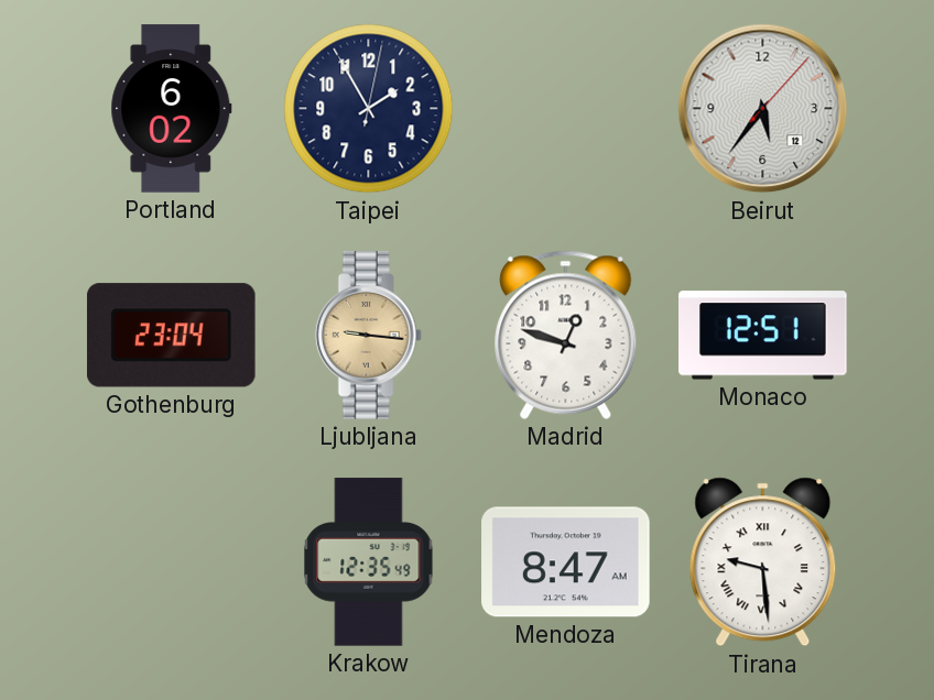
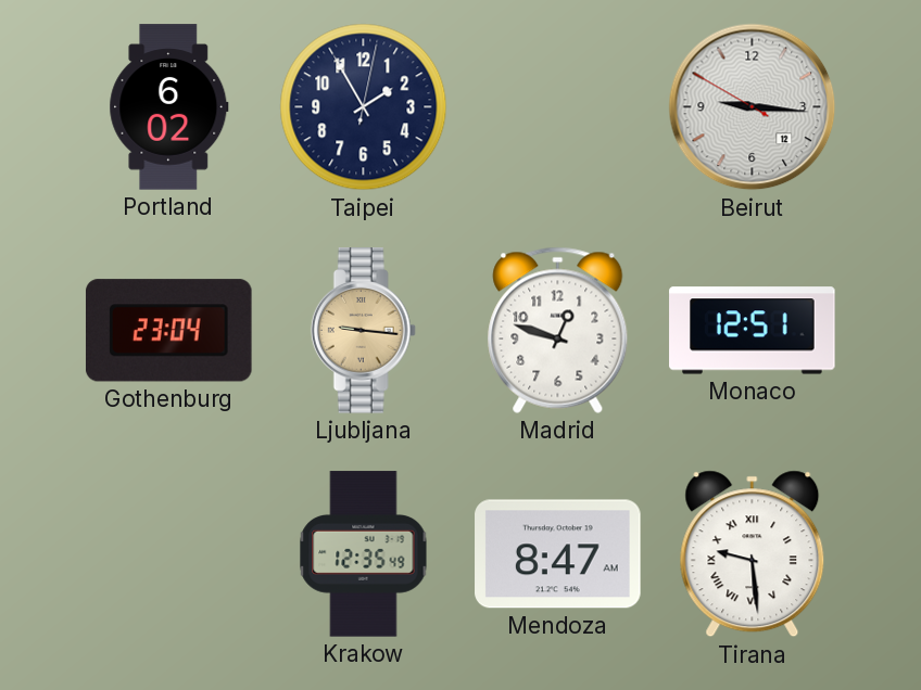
Beirut: 5:36 -> 9:15 (753, 107)
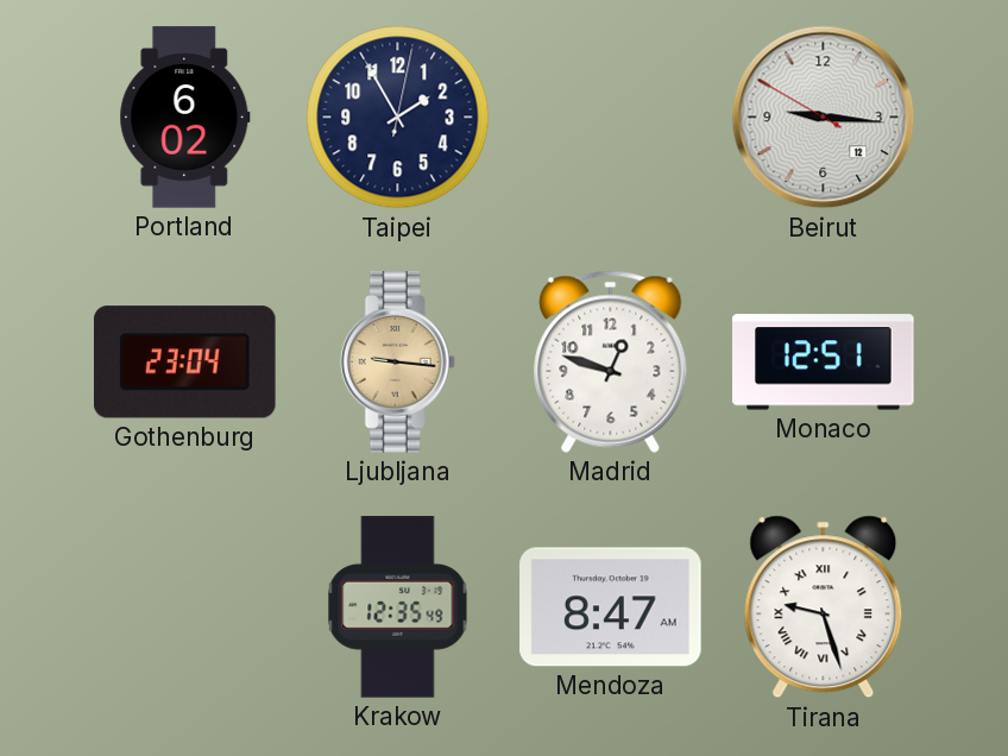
Tirana: 9:29 -> 9:27 (824, 607)
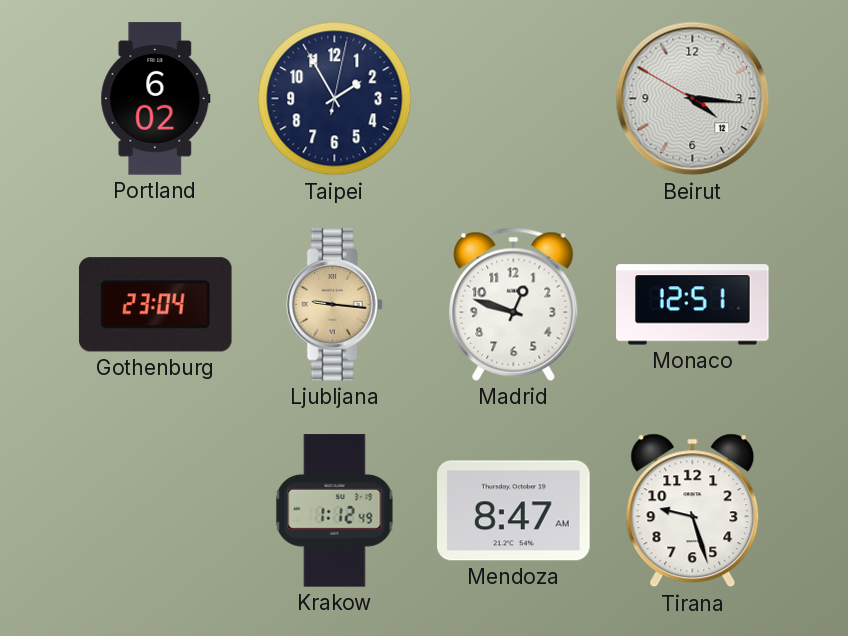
Beirut: 9:15 -> 4:15 (693, 99)
Krakow: 12:35 -> 1:12 (335, 511)
Tirana numerals: Roman -> Arabic (693, 511)
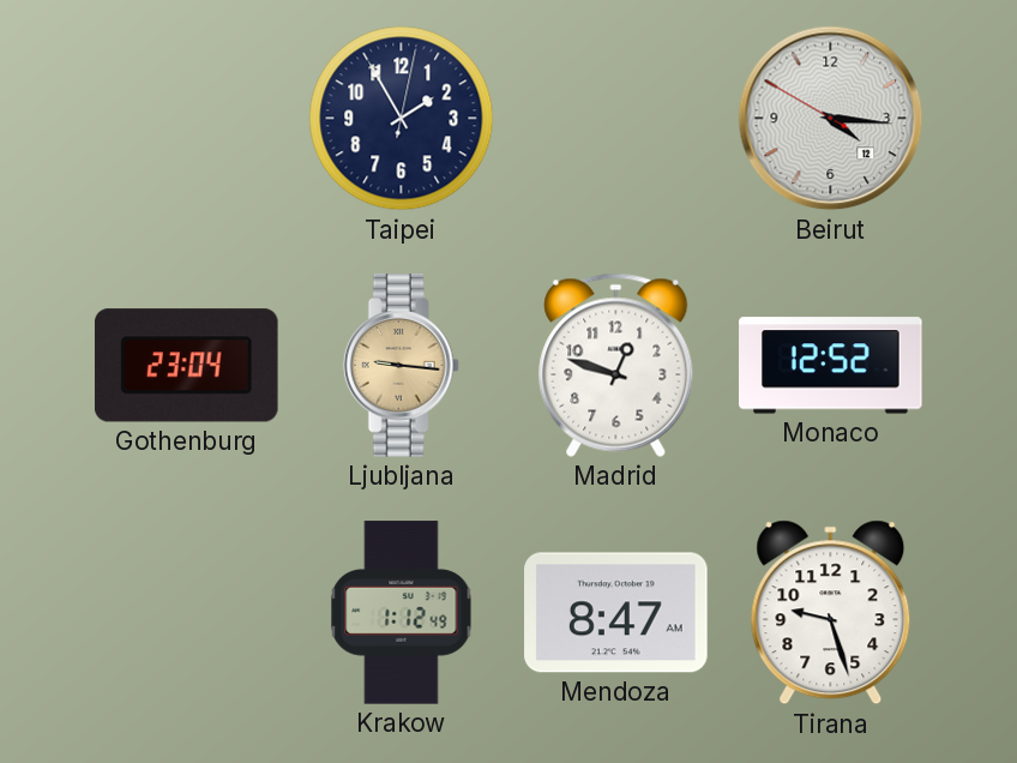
Portland: 6:02 -> none (156, 99)
Monaco: 12:51 -> 12:52 (831, 366)
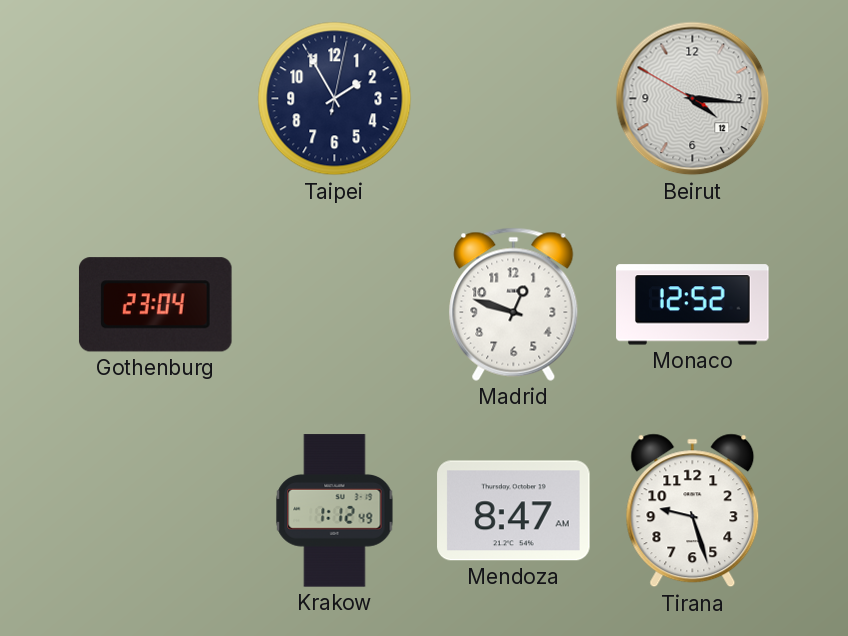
Ljubljana: 9:16 -> none (401, 366)
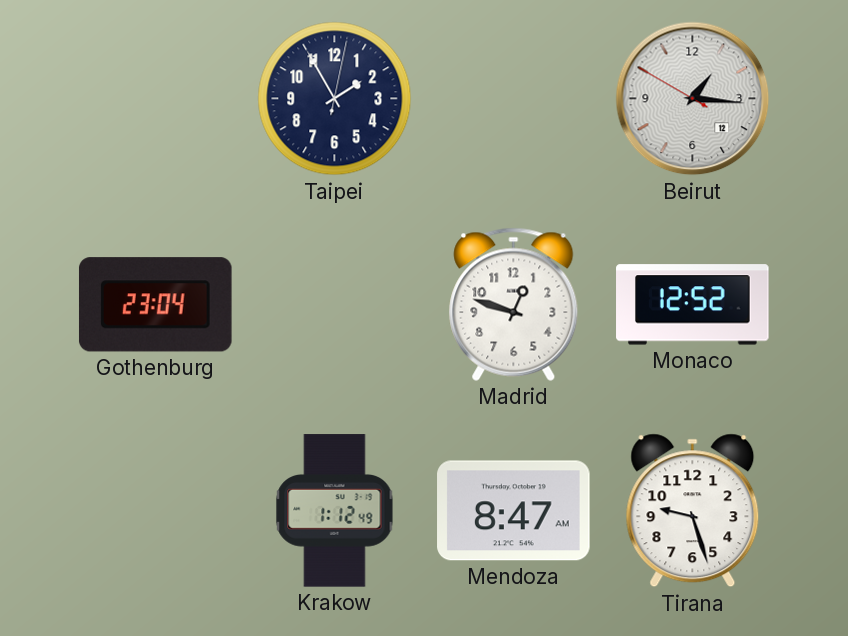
Beirut: 4:15 -> 1:15 (693, 99)
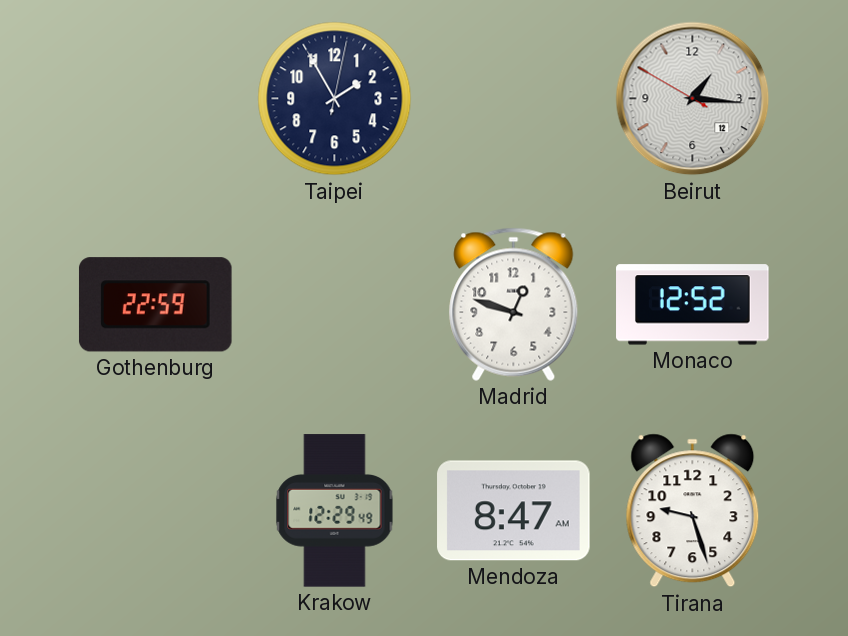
Gothenburg: 23:04 -> 22:59 (156, 305)
Krakow: 1:12 -> 12:29 (335, 511)
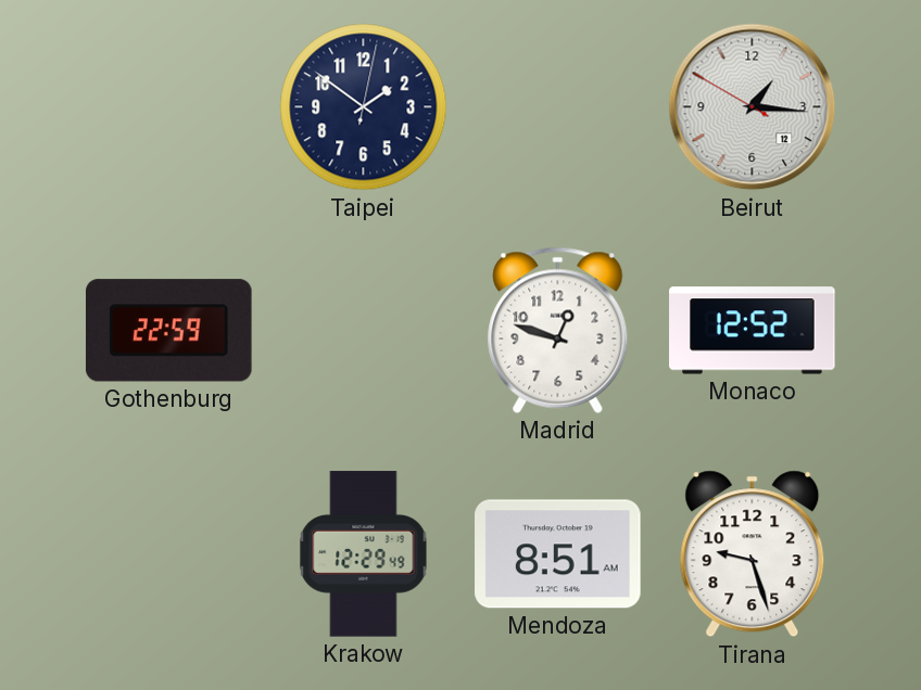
Taipei: 1:55 -> 1:51 (364, 107)
Mendoza: 8:47 -> 8:51 (558, 554)
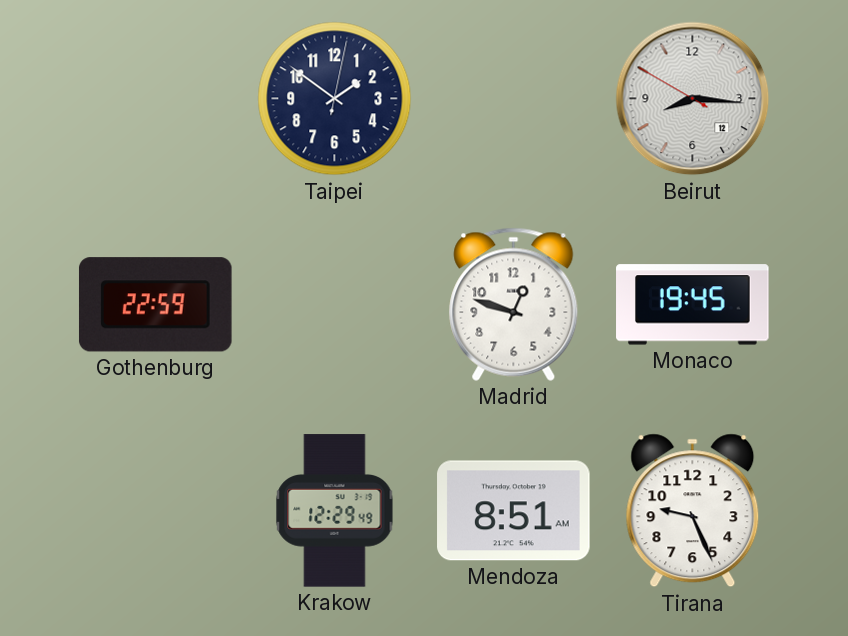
Beirut: 1:15 -> 8:15 (693, 99)
Monaco: 12:52 -> 19:45 (693, 305)
Tirana: 9:27 -> 9:26 (693, 511)
